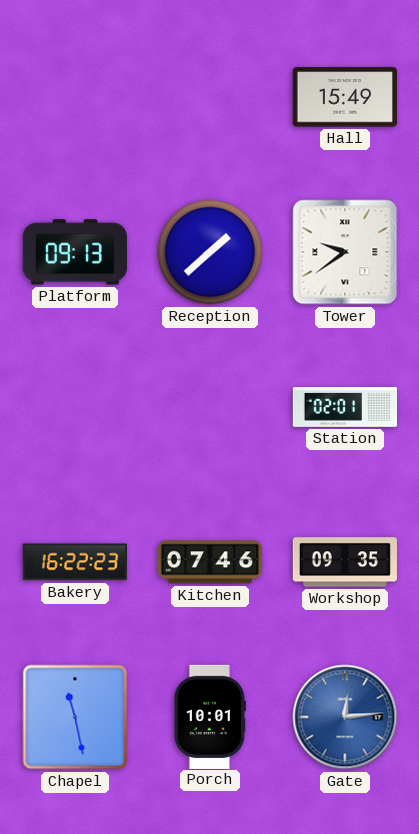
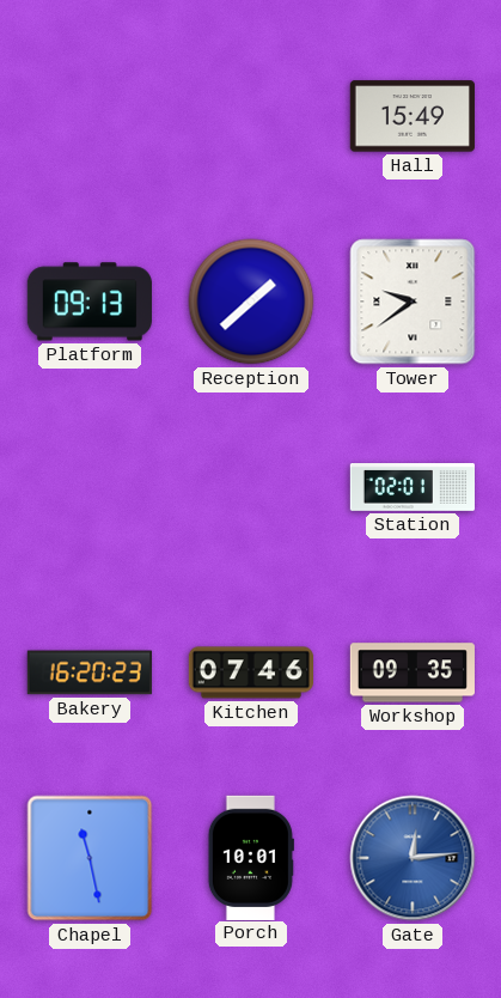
Bakery: 16:22 -> 16:20 (90, 673)
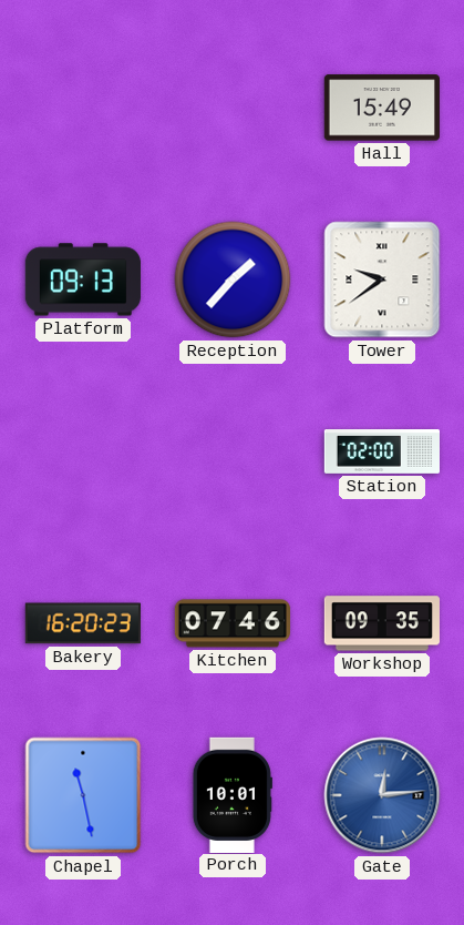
Reception: 1:38 -> 1:37 (233, 279)
Station: 02:01 -> 02:00 (381, 453)
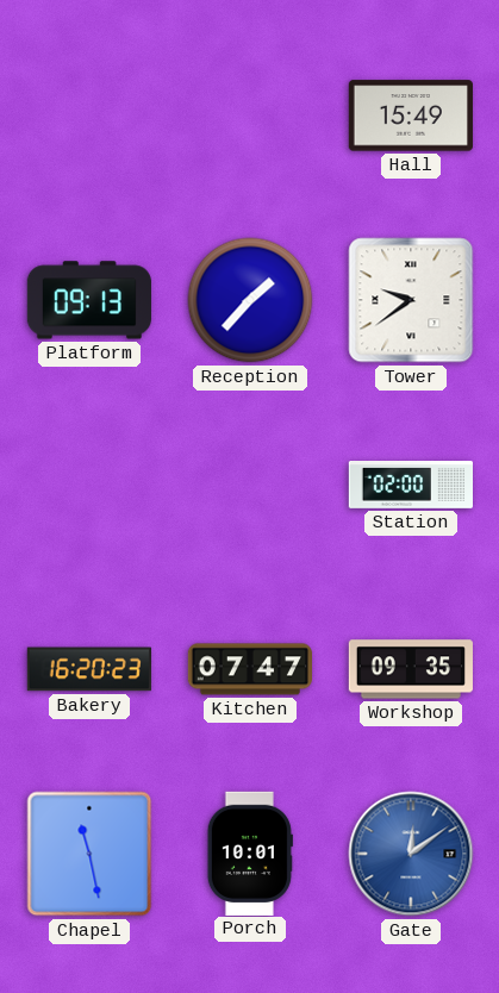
Kitchen: 07:46 -> 07:47 (249, 669)
Gate: 12:14 -> 12:09 (411, 854)
